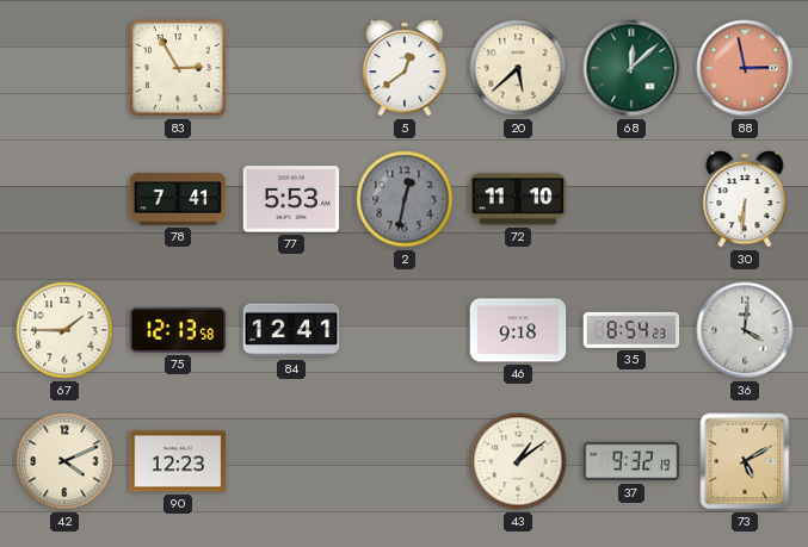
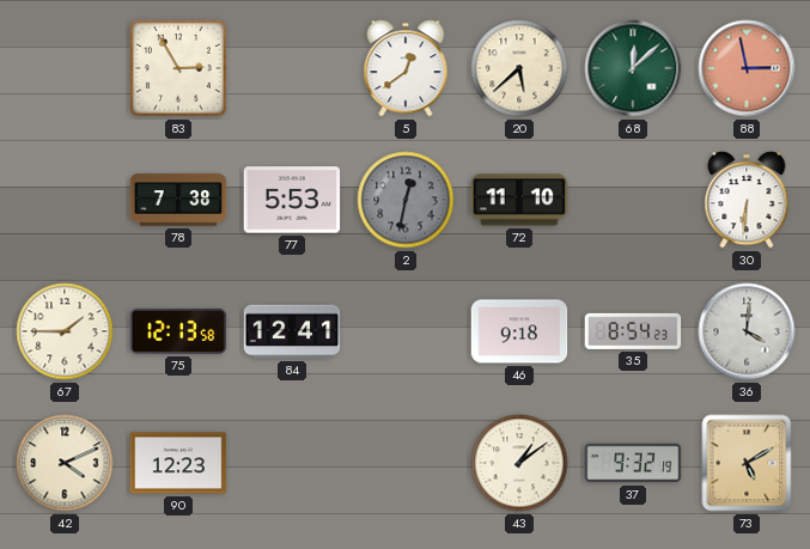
78: 7:41 -> 7:38 (178, 200)
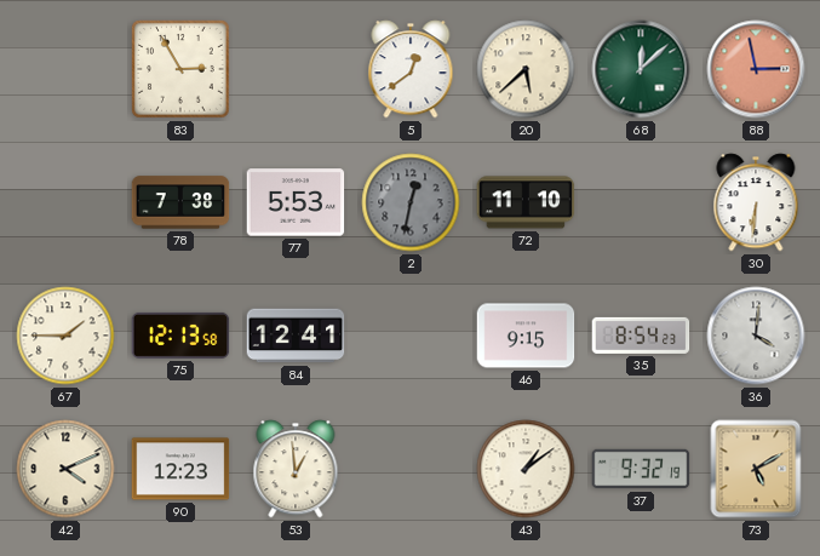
46: 9:18 -> 9:15 (526, 336)
53: none -> 12:59 (296, 469)
